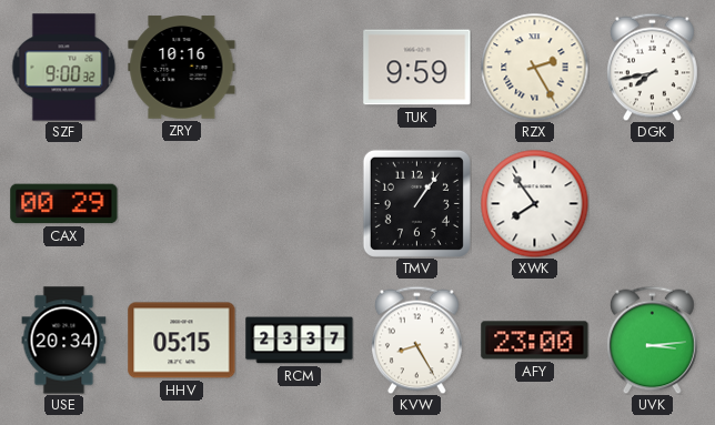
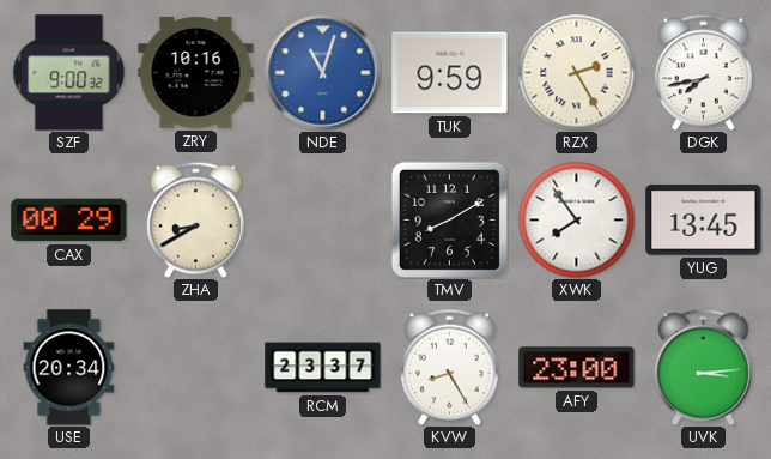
NDE: none -> 11:03 (323, 73)
ZHA: none -> 8:40 (196, 219)
TMV: 1:06 -> 8:10 (449, 219)
YUG: none -> 13:45 (704, 221)
HHV: 05:15 -> none (182, 341)
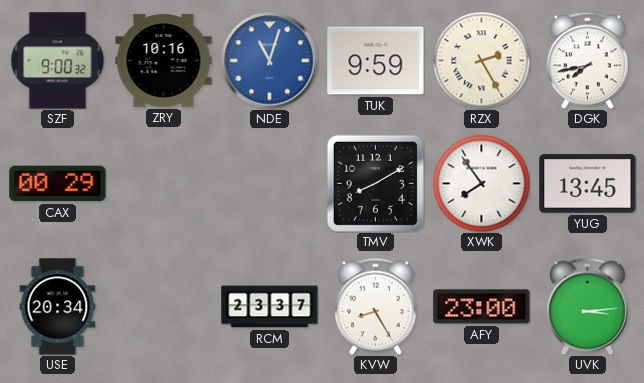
ZHA: 8:40 -> none (196, 219)
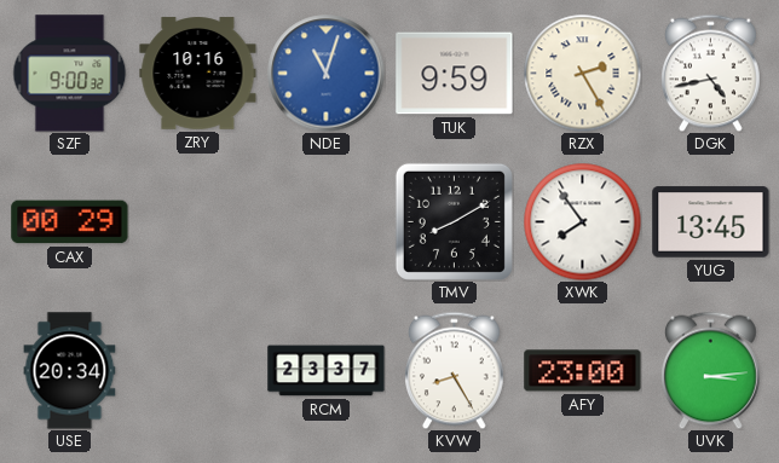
DGK: 7:43 -> 4:43 (711, 73)
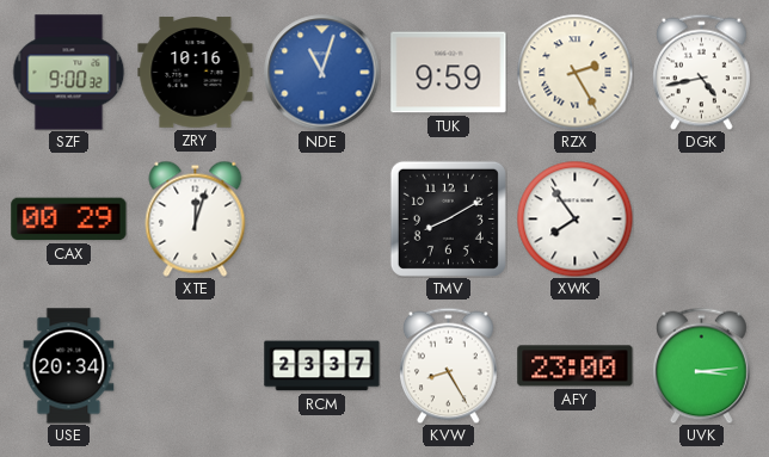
XTE: none -> 12:03 (196, 218)
YUG: 13:45 -> none (711, 222)
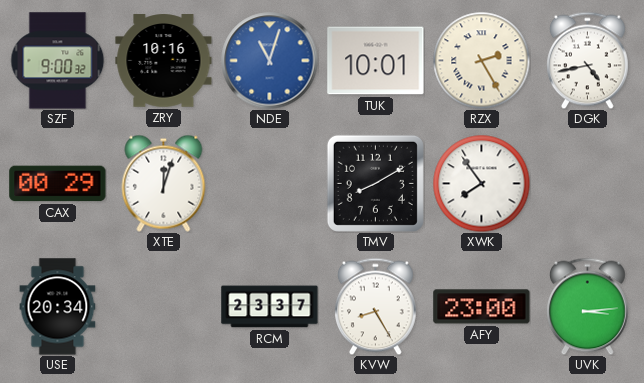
TUK: 9:59 -> 10:01 (376, 61)
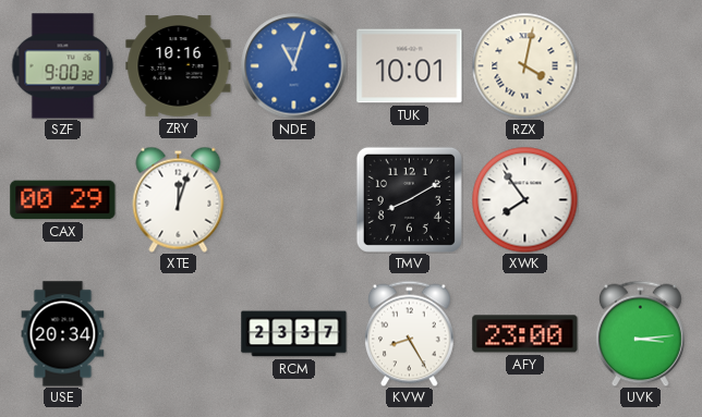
RZX: 2:25 -> 4:02 (524, 65)
DGK: 4:43 -> none (588, 60)
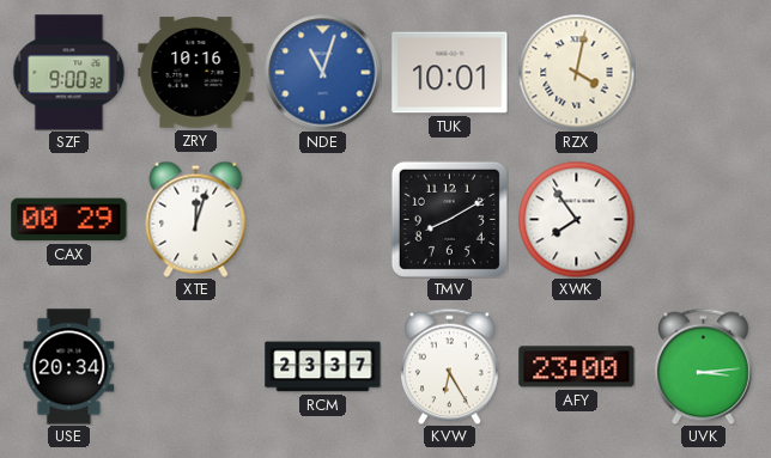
KVW: 8:25 -> 6:25 (450, 366)
